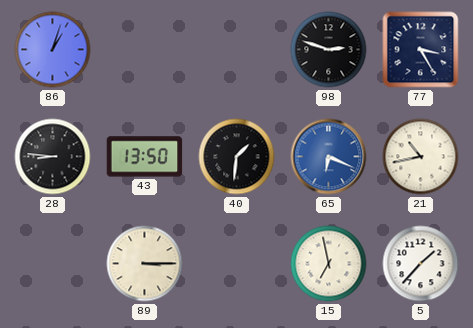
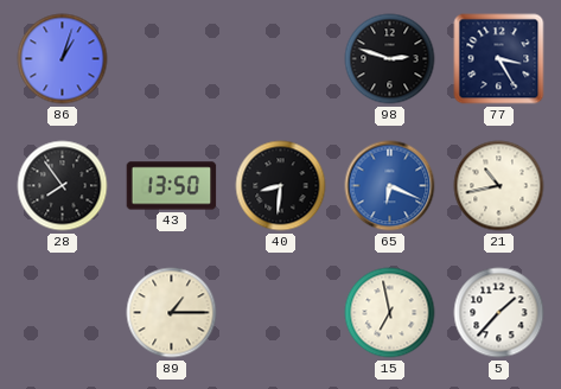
28: 8:46 -> 7:54 (63, 186)
40: 1:31 -> 8:31 (281, 186)
89: 3:15 -> 1:15 (172, 313)
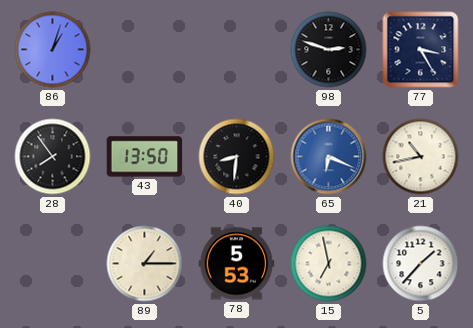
78: none -> 5:53 (237, 264)
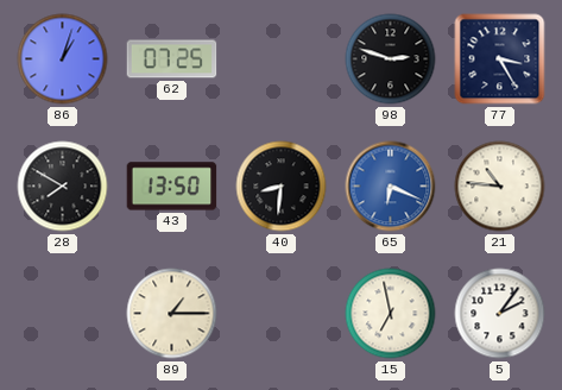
62: none -> 07:25 (172, 59)
28: 7:54 -> 7:50 (63, 187)
21: 10:43 -> 10:46 (500, 187)
78: 5:53 -> none (237, 264)
5: 1:37 -> 2:06 (500, 314)
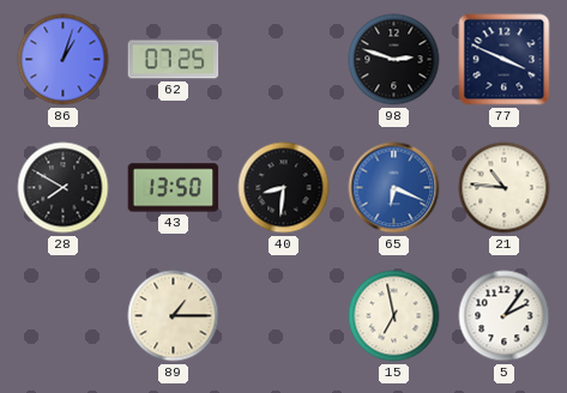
77: 3:25 -> 3:49 (505, 60)
